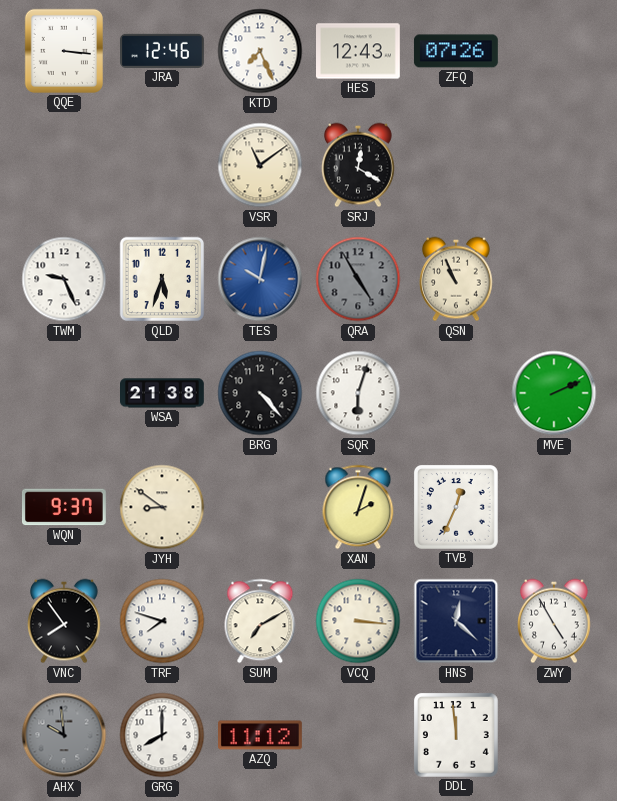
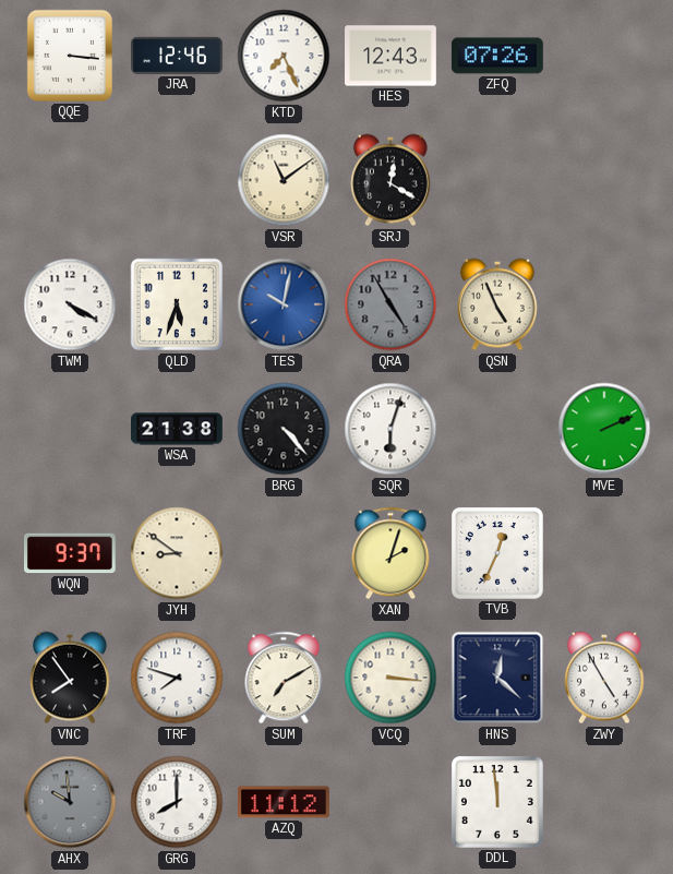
TWM: 9:26 -> 4:20 (70, 304)
QSN: 10:56 -> 4:56 (497, 304)
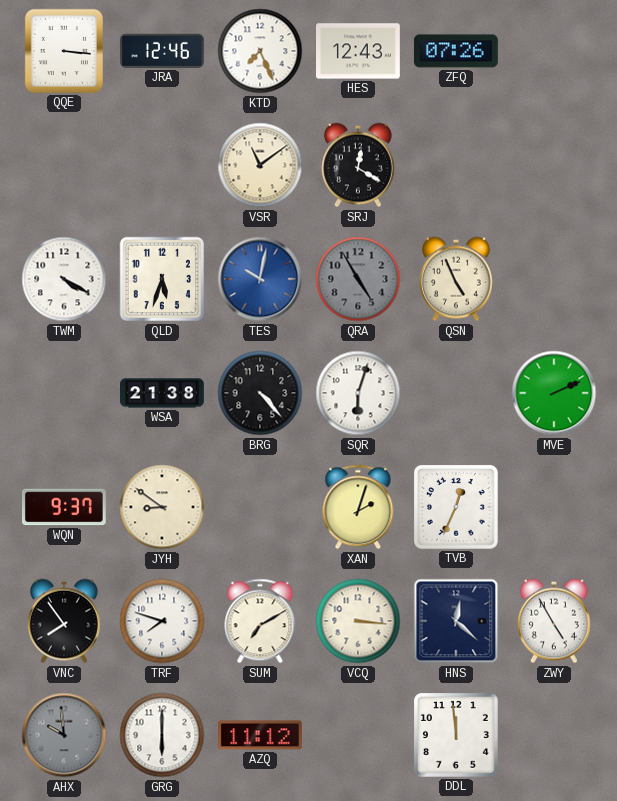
GRG: 8:00 -> 6:00 (162, 735)
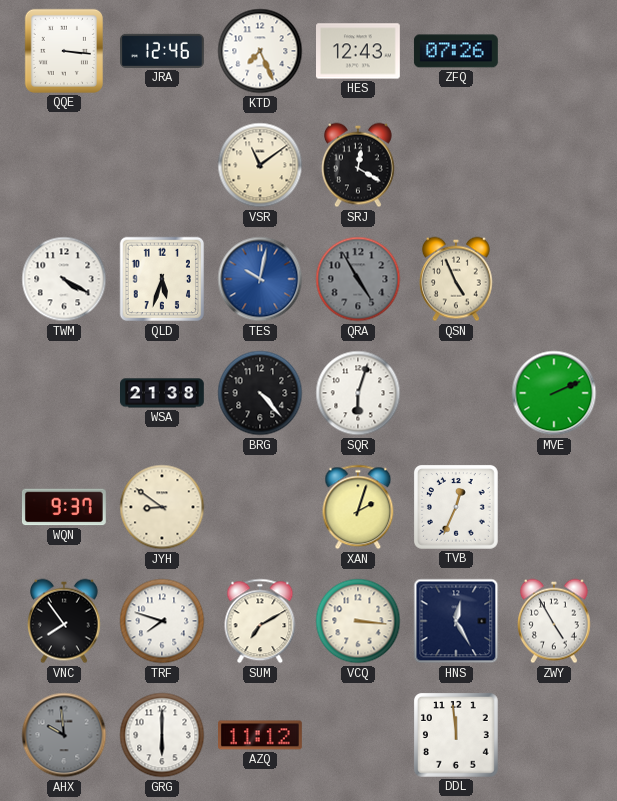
HNS: 12:22 -> 12:25 (456, 621)
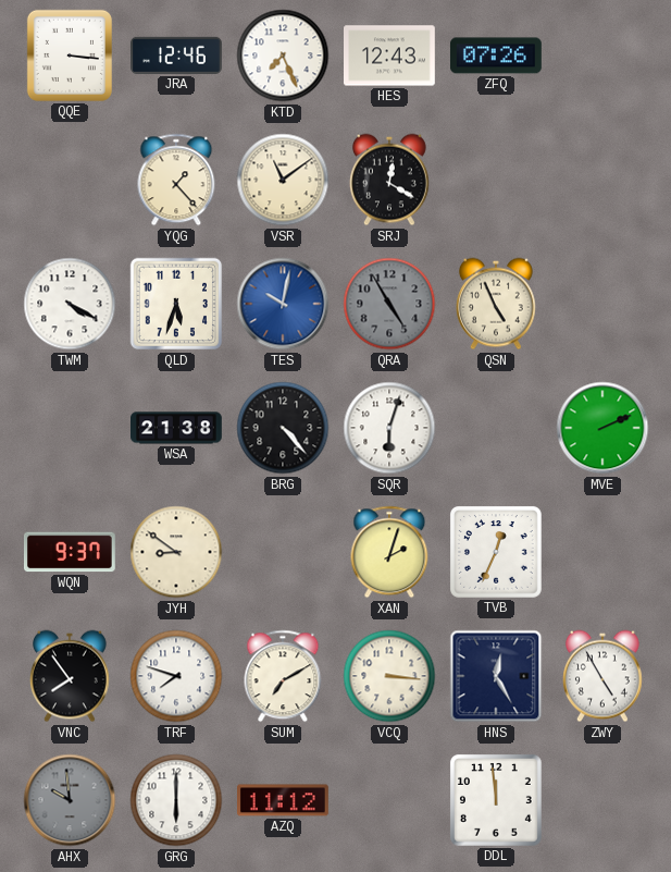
YQG: none -> 1:23 (176, 180)
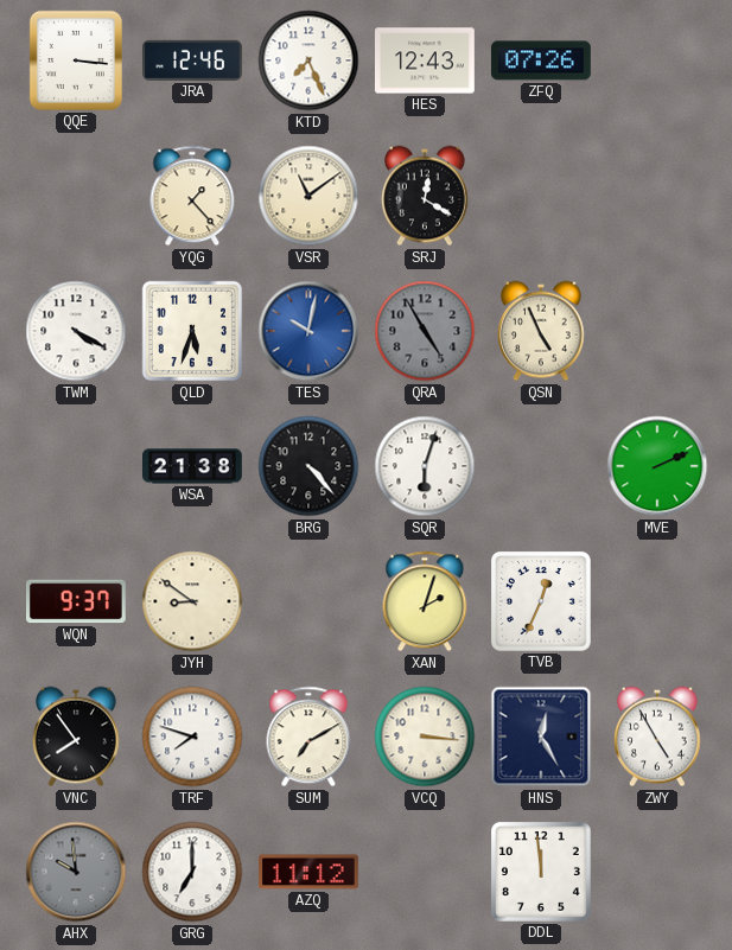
GRG: 6:00 -> 7:00 (192, 872)
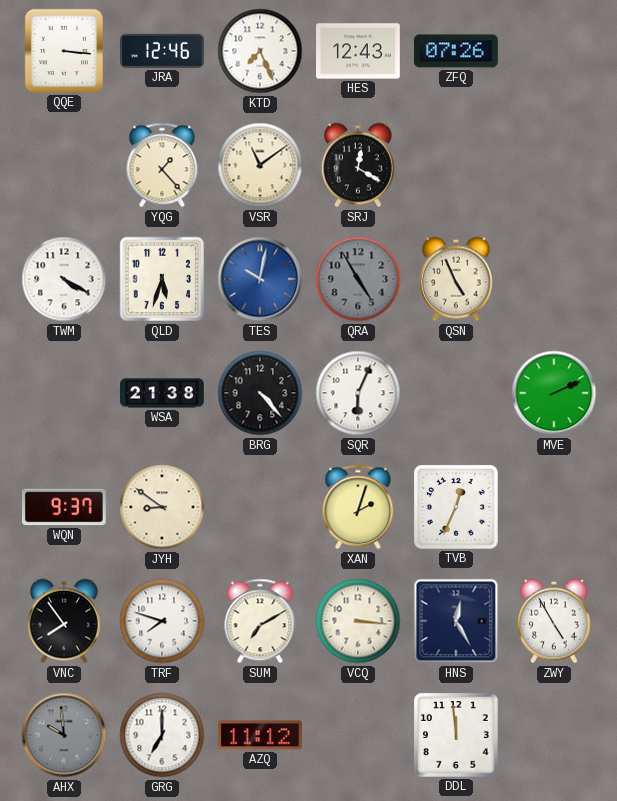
SQR: 6:03 -> 6:04 (358, 393)
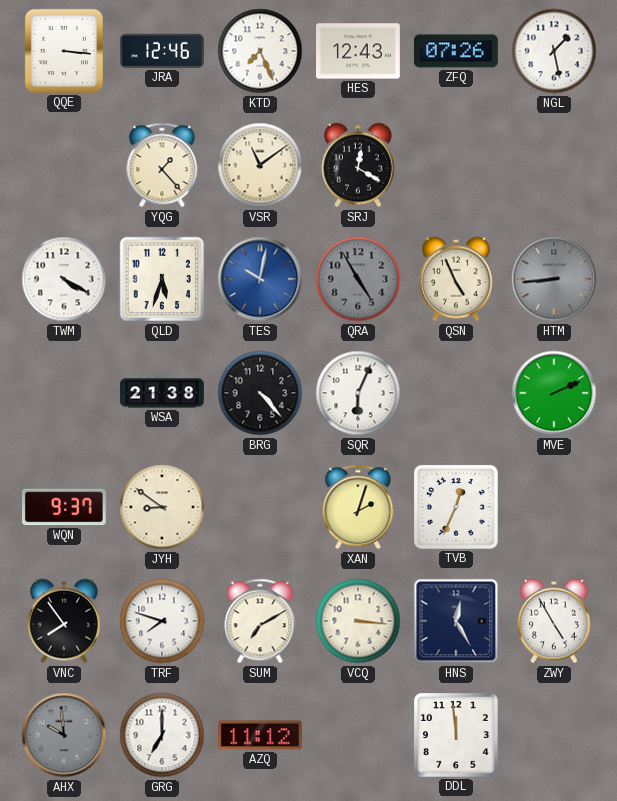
NGL: none -> 1:28 (554, 51)
HTM: none -> 8:44 (554, 279)
